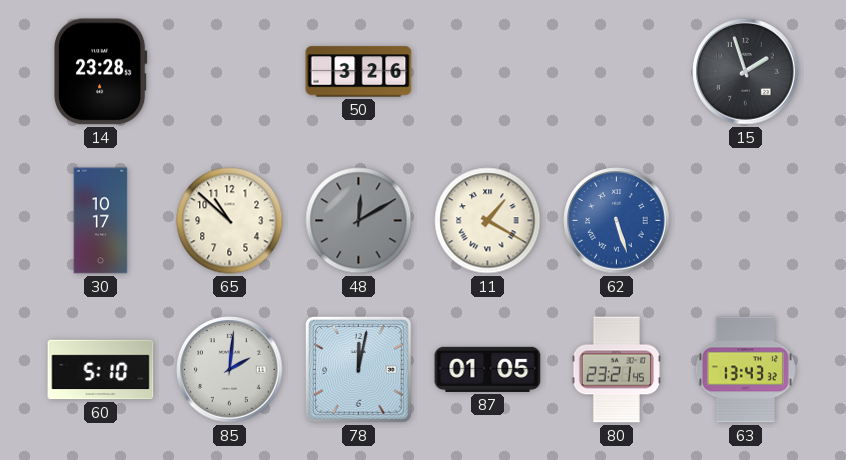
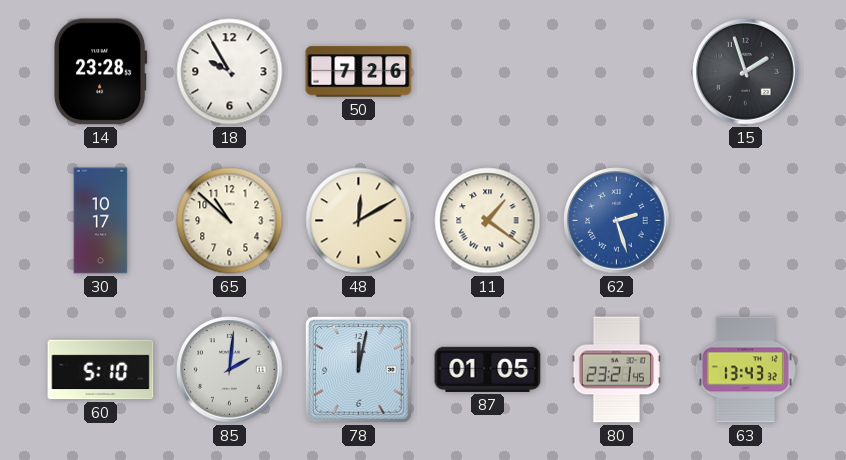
18: none -> 9:55 (230, 72)
50: 3:26 -> 7:26 (359, 72)
48 dial: grey -> cream (359, 221)
11: 1:20 -> 1:21 (488, 221)
62: 5:27 -> 2:27 (617, 221)
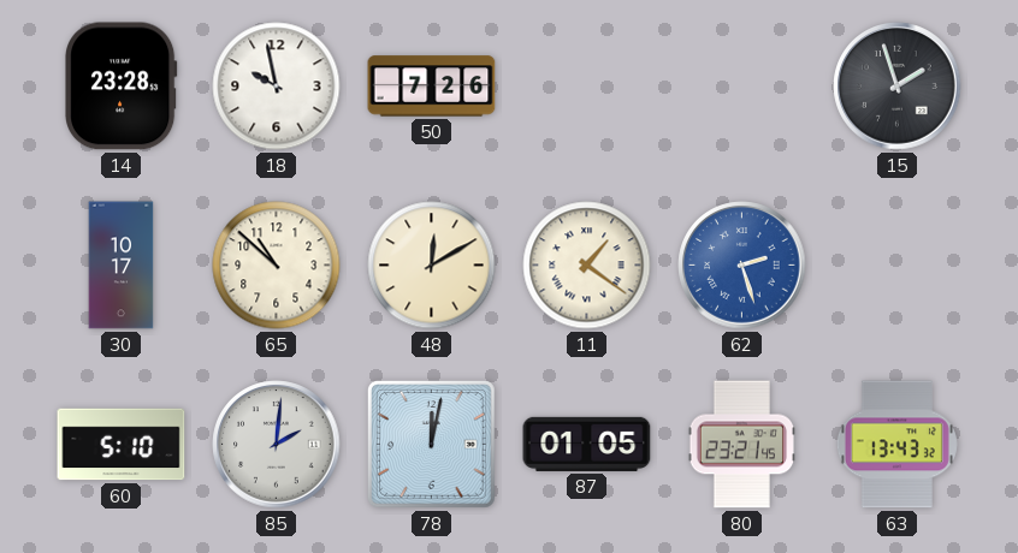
18: 9:55 -> 9:58 (277, 87)
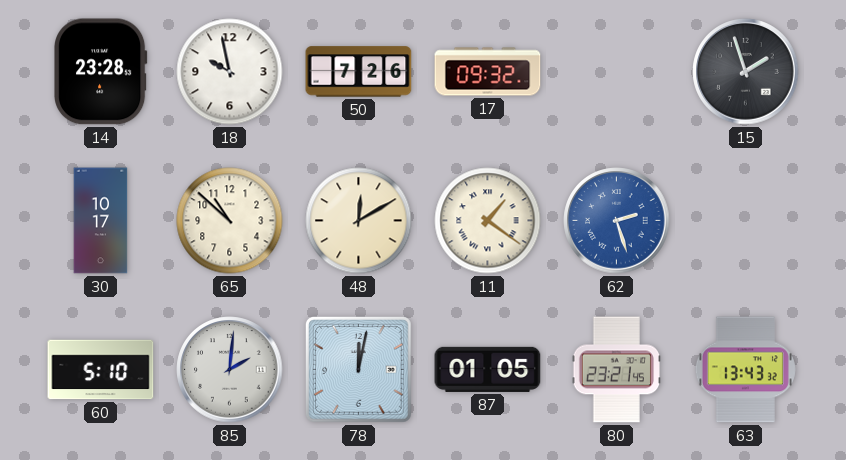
17: none -> 09:32 (488, 72)
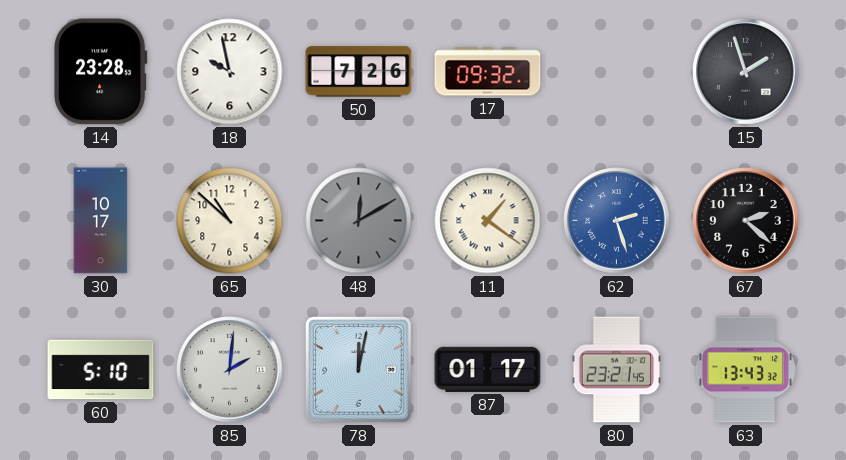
48 dial: cream -> grey (359, 221)
67: none -> 2:22 (746, 221)
87: 01:05 -> 01:17 (488, 369)
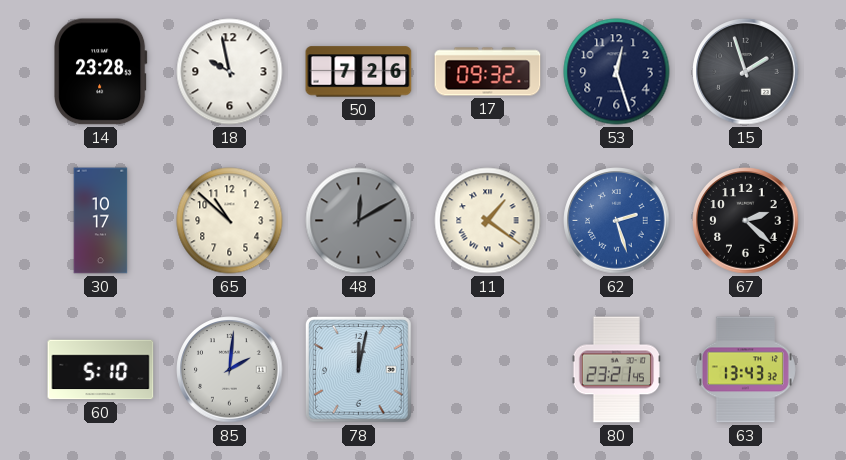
53: none -> 12:27 (617, 72)
87: 01:17 -> none (488, 369)
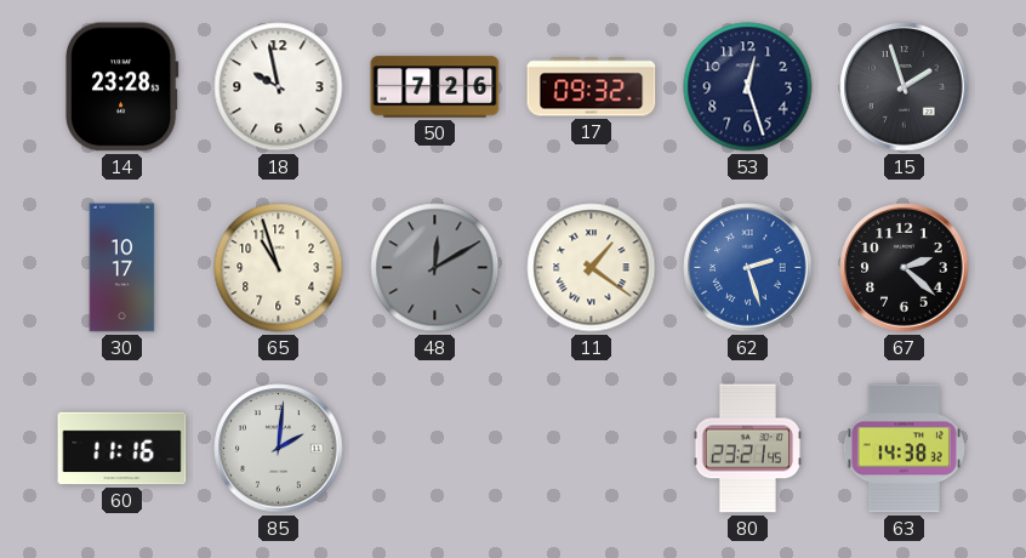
65: 10:52 -> 10:57 (279, 268)
60: 5:10 -> 11:16 (122, 449)
78: 12:02 -> none (358, 369)
63: 13:43 -> 14:38 (904, 449)
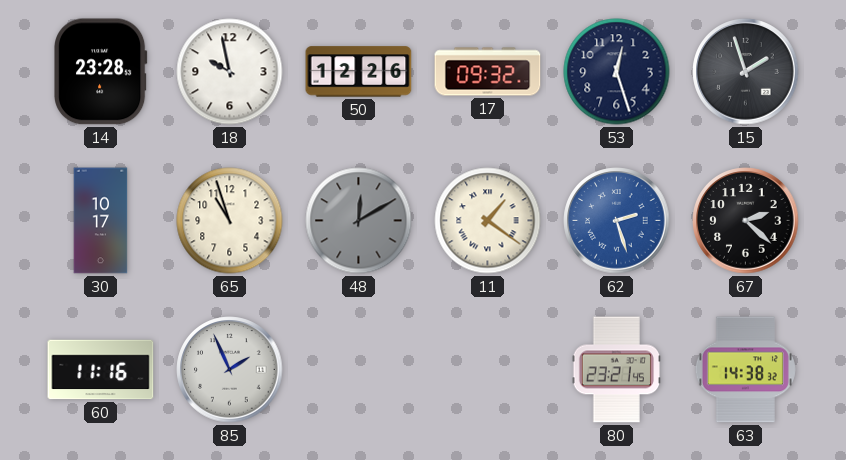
50: 7:26 -> 12:26 (359, 72)
85: 2:01 -> 1:56 (230, 370)
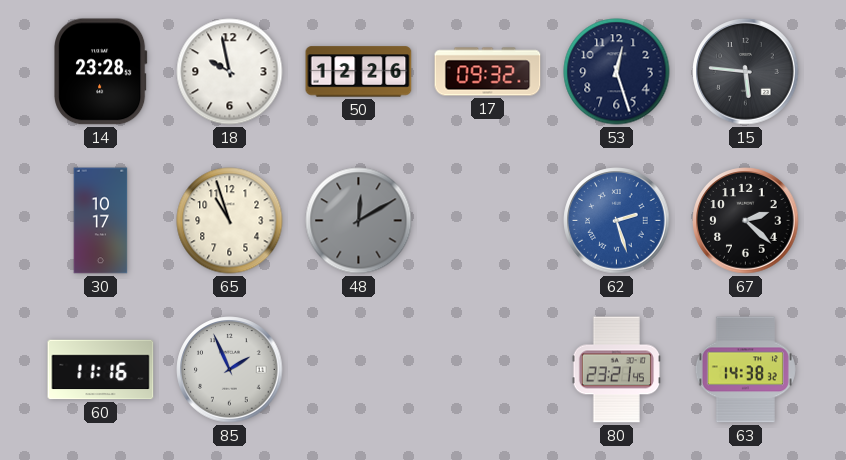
15: 1:57 -> 5:46 (746, 72)
11: 1:21 -> none (488, 221)
